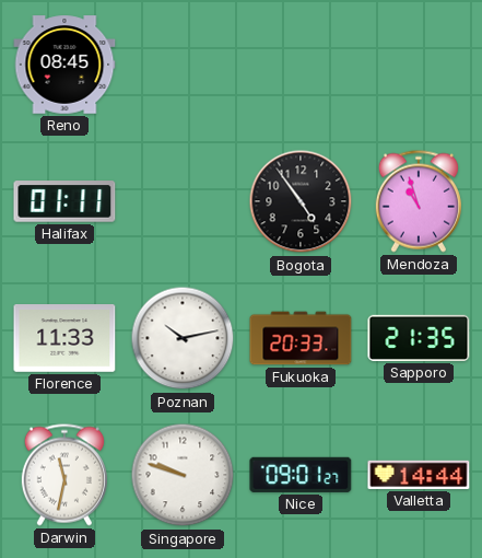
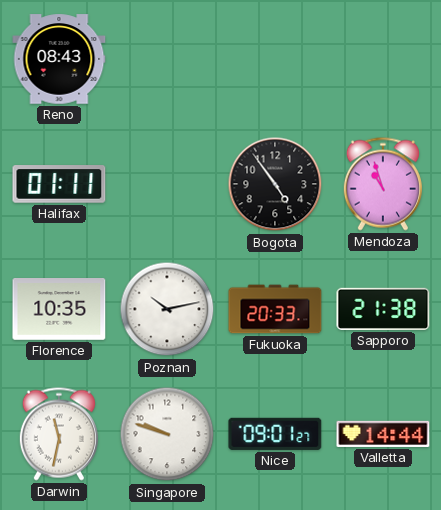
Reno: 08:45 -> 08:43 (59, 59)
Florence: 11:33 -> 10:35 (59, 310)
Sapporo: 21:35 -> 21:38 (383, 309)
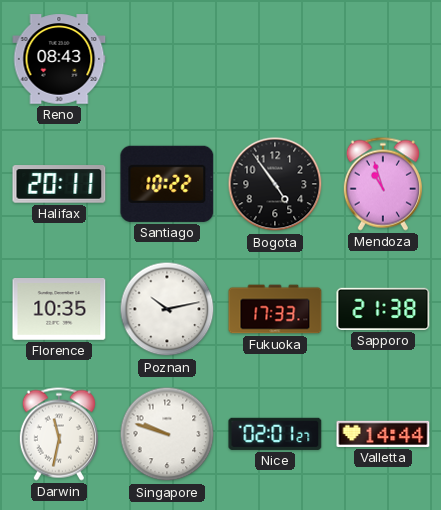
Halifax: 01:11 -> 20:11 (59, 184)
Santiago: none -> 10:22 (167, 184)
Fukuoka: 20:33 -> 17:33 (275, 309)
Nice: 09:01 -> 02:01 (275, 434)
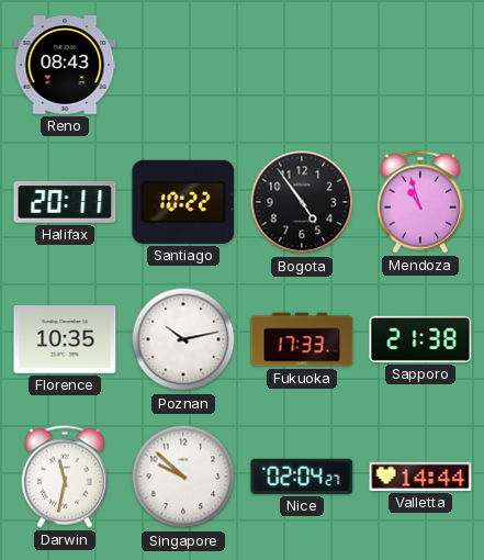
Singapore: 9:48 -> 9:52 (183, 477)
Nice: 02:01 -> 02:04 (302, 477)
